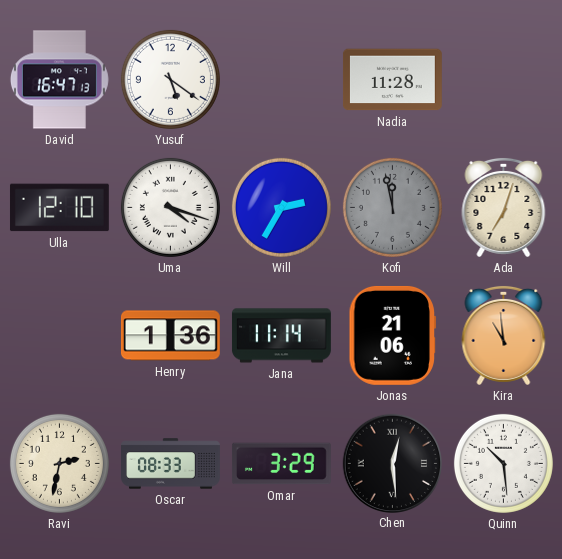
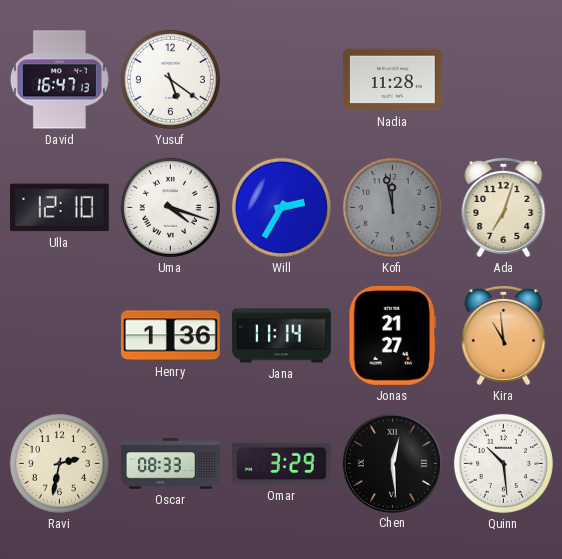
Jonas: 21:06 -> 21:27 (393, 335)
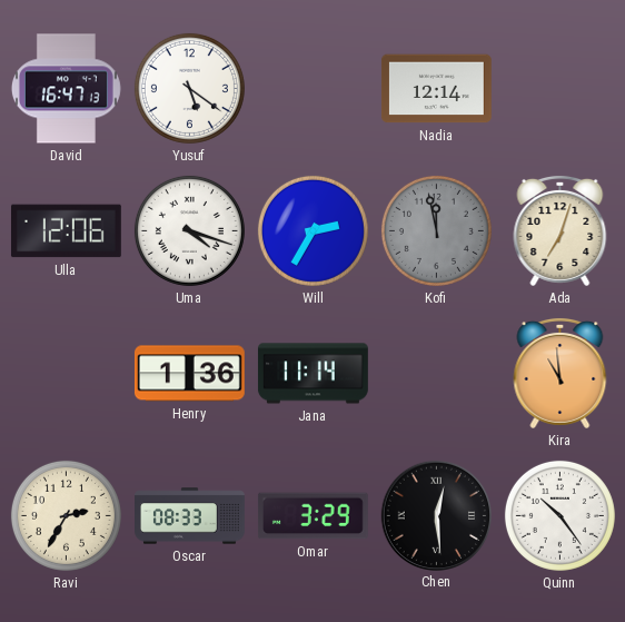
Nadia: 11:28 -> 12:14 (436, 89)
Ulla: 12:10 -> 12:06 (66, 231)
Jonas: 21:27 -> none (393, 335)
Ravi: 2:32 -> 2:35 (66, 515)
Quinn: 10:29 -> 10:24 (559, 515)
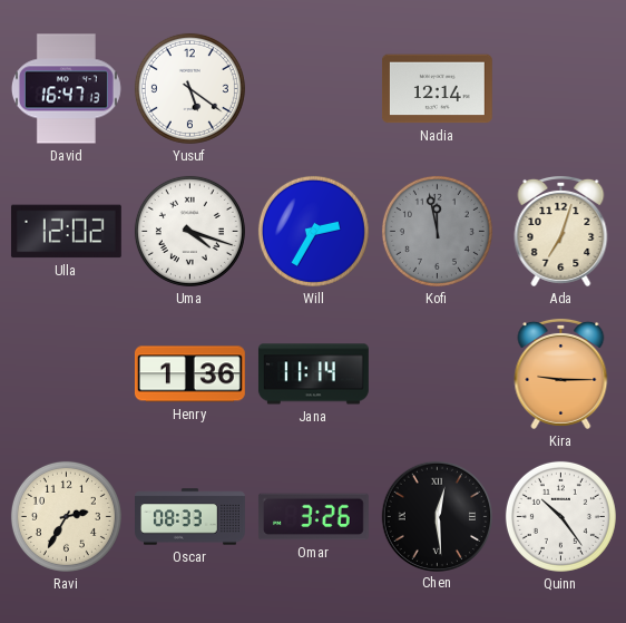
Ulla: 12:06 -> 12:02 (66, 232)
Kira: 10:59 -> 9:15 (561, 373)
Omar: 3:29 -> 3:26 (313, 517)
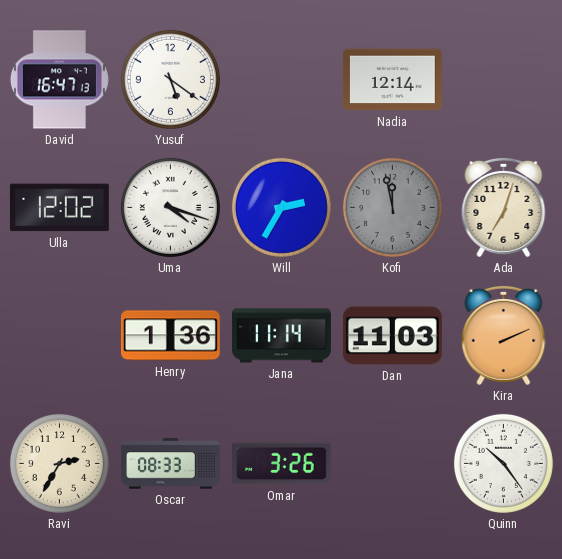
Dan: none -> 11:03 (392, 336)
Kira: 9:15 -> 2:11 (504, 335)
Chen: 12:29 -> none (437, 516)
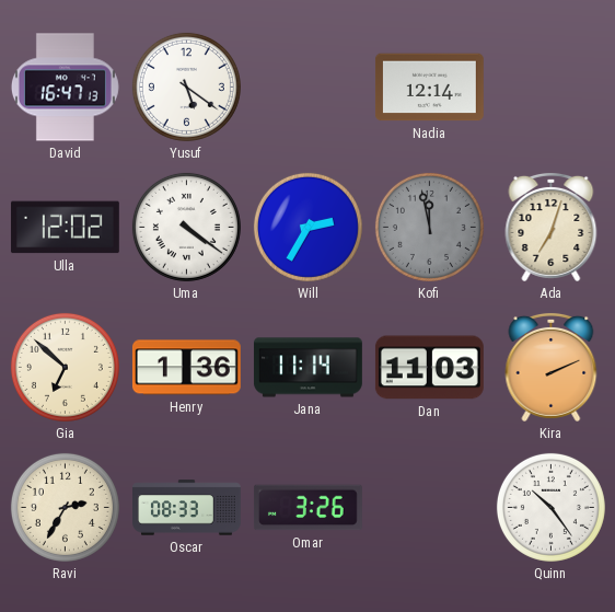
Uma: 4:18 -> 4:21 (186, 227)
Gia: none -> 6:52 (65, 367)
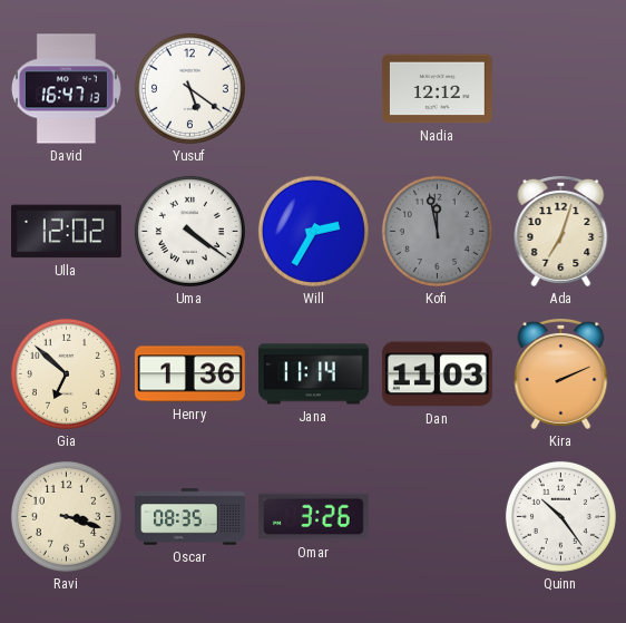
Nadia: 12:14 -> 12:12 (437, 89)
Ravi: 2:35 -> 3:18 (66, 516)
Oscar: 08:33 -> 08:35 (190, 517)
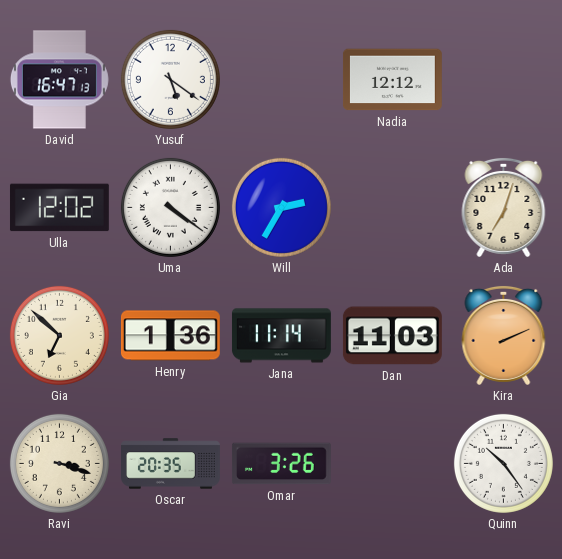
Kofi: 11:58 -> none (437, 231)
Oscar: 08:35 -> 20:35 (171, 464)
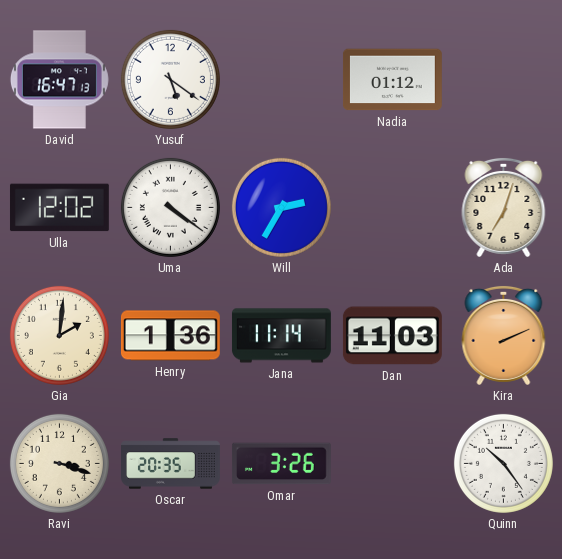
Nadia: 12:12 -> 01:12 (392, 80)
Gia: 6:52 -> 2:01 (59, 335)
